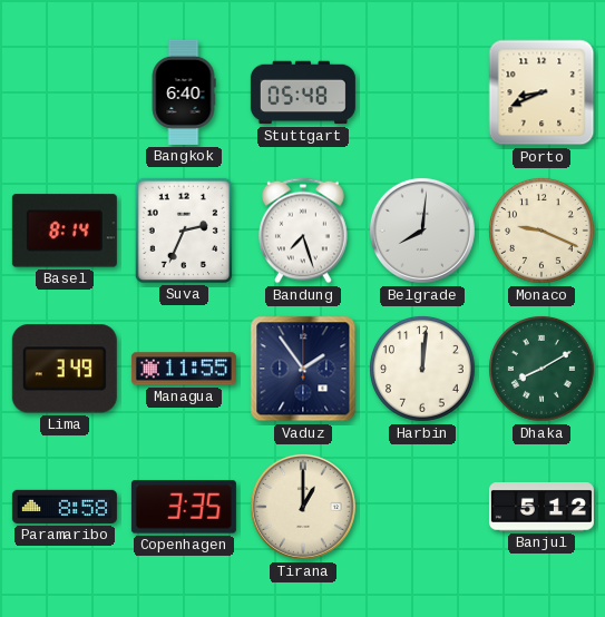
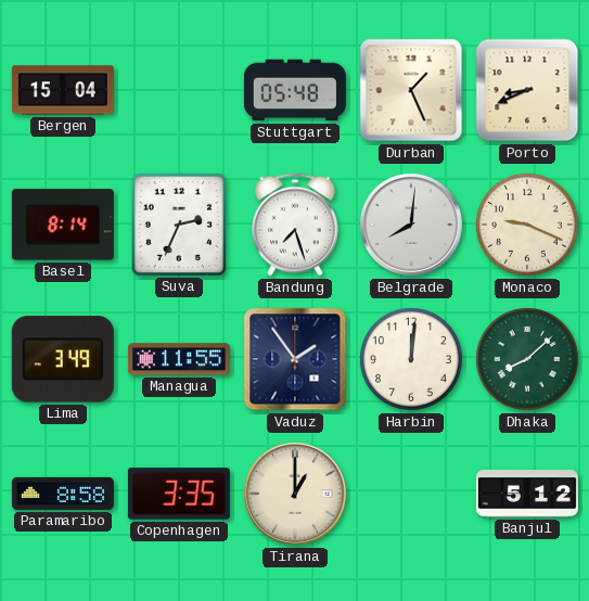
Bergen: none -> 15:04 (63, 90)
Bangkok: 6:40 -> none (184, 92)
Durban: none -> 1:26 (411, 90)
Dhaka: 8:10 -> 8:08 (528, 360)
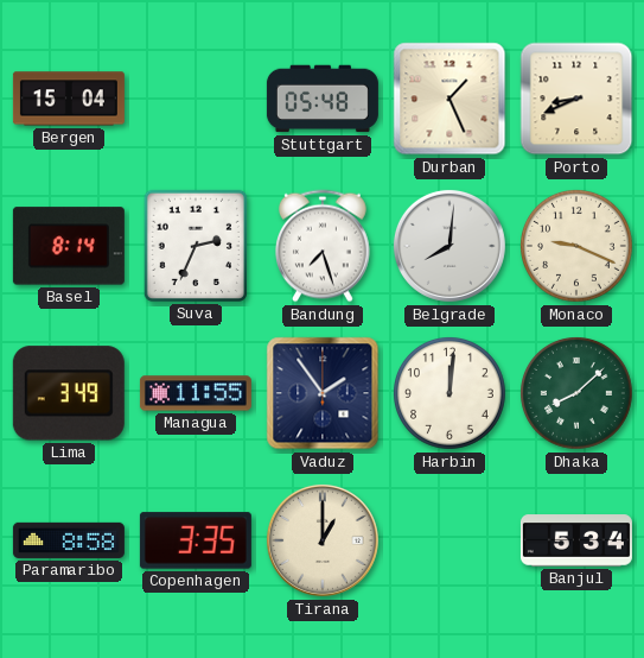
Banjul: 5:12 -> 5:34 (576, 540)
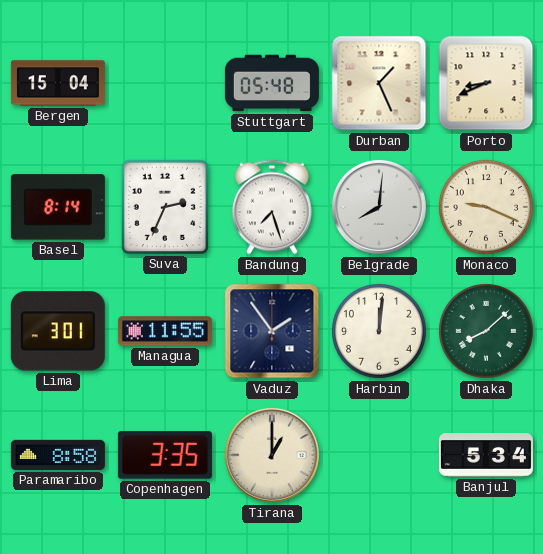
Lima: 3:49 -> 3:01 (58, 331)
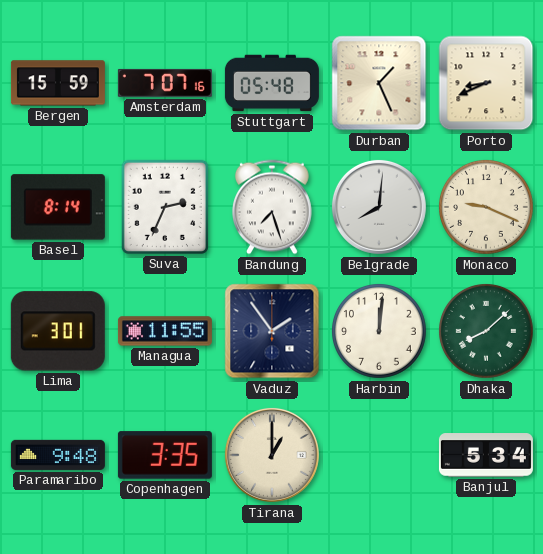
Bergen: 15:04 -> 15:59 (58, 83)
Amsterdam: none -> 7:07 (165, 83)
Paramaribo: 8:58 -> 9:48 (58, 455)
